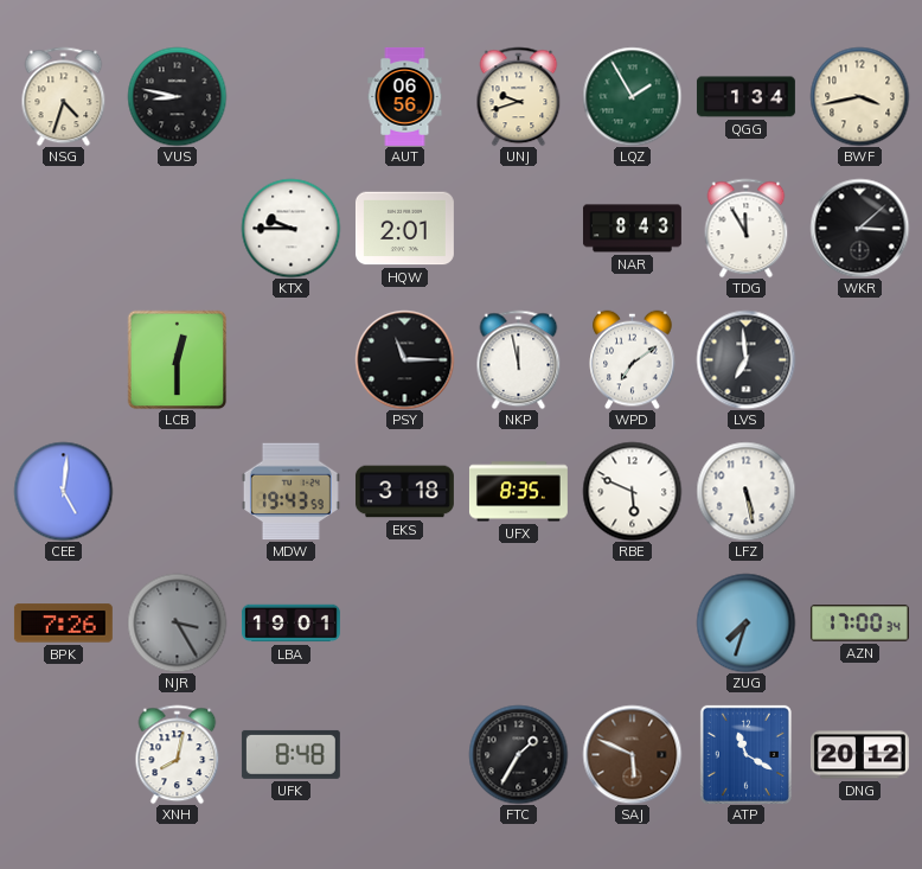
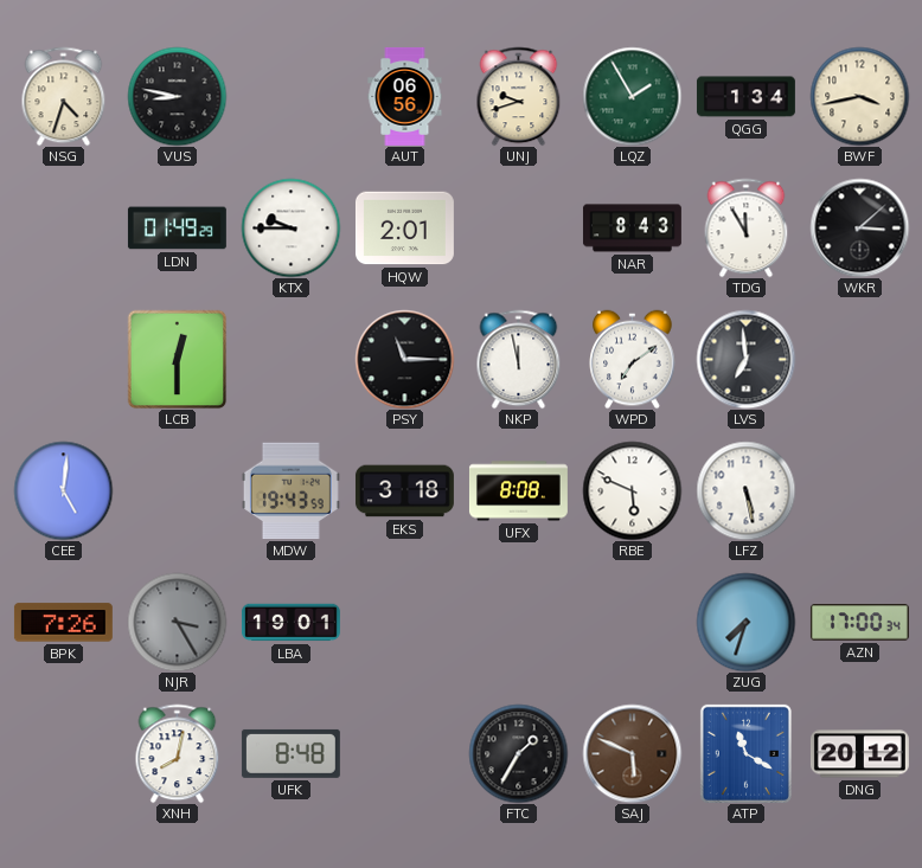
LDN: none -> 01:49 (177, 229)
UFX: 8:35 -> 8:08 (518, 491)
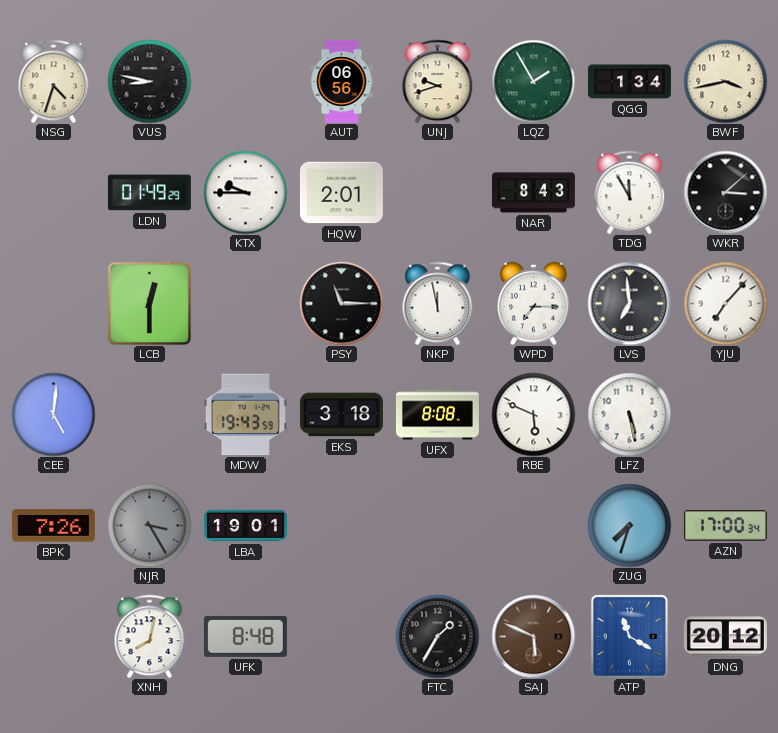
WPD: 7:09 -> 7:15 (534, 303)
YJU: none -> 7:07 (725, 303)
